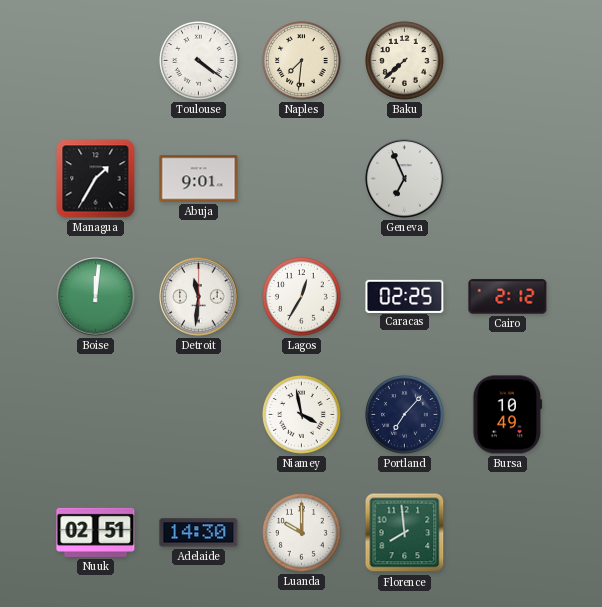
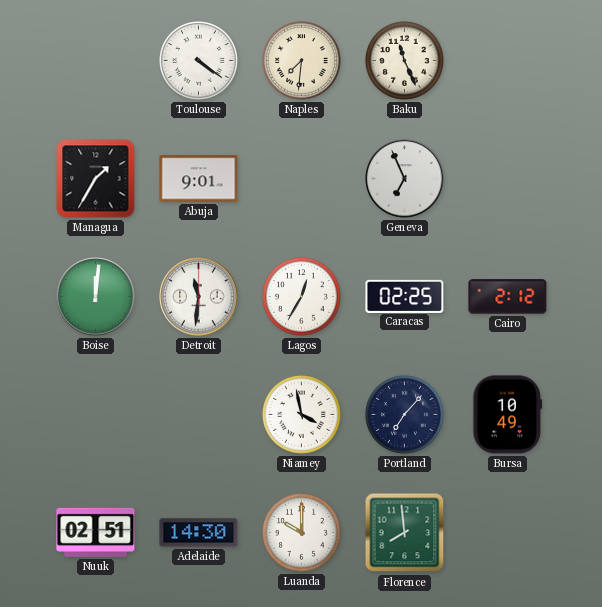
Baku: 7:38 -> 11:26 (405, 61)
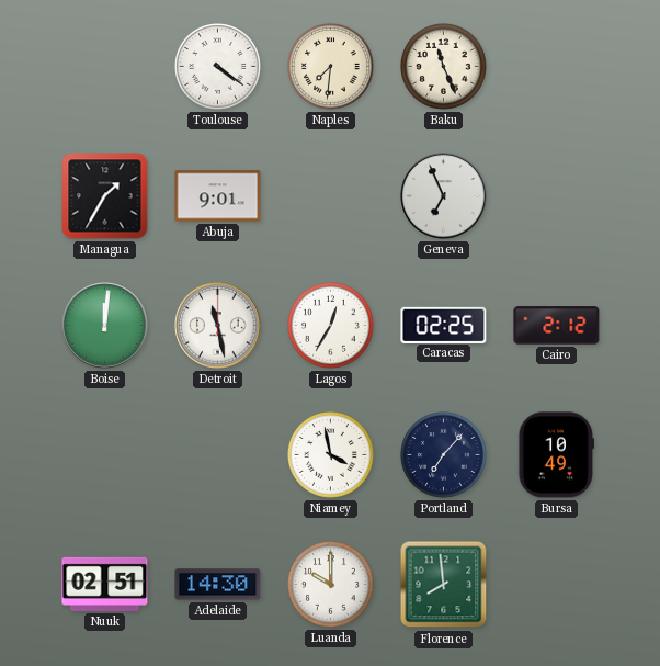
Detroit: 11:31 -> 11:28 (218, 326)
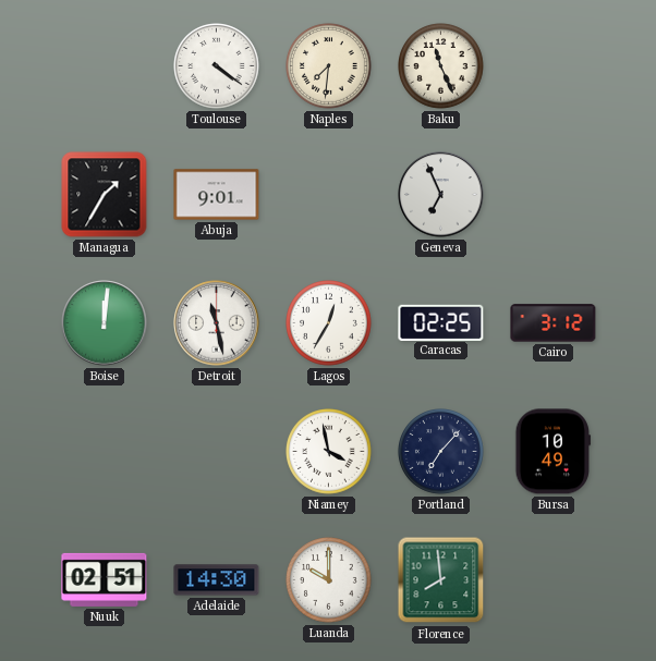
Cairo: 2:12 -> 3:12 (554, 323)
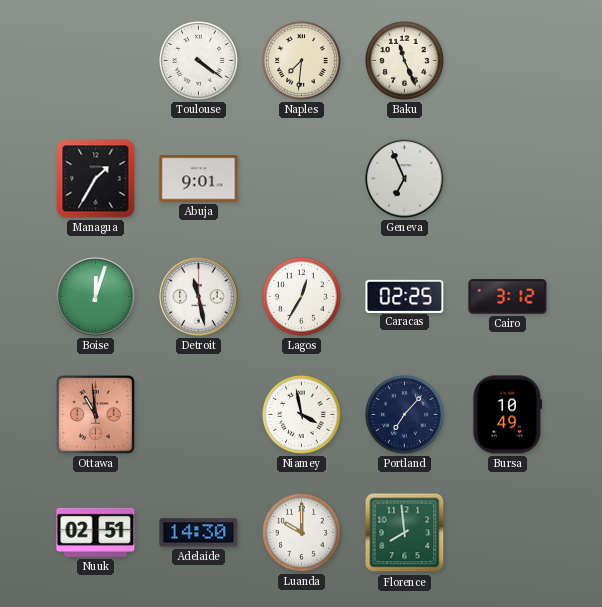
Boise: 12:01 -> 12:03 (96, 297)
Ottawa: none -> 10:59 (96, 415)
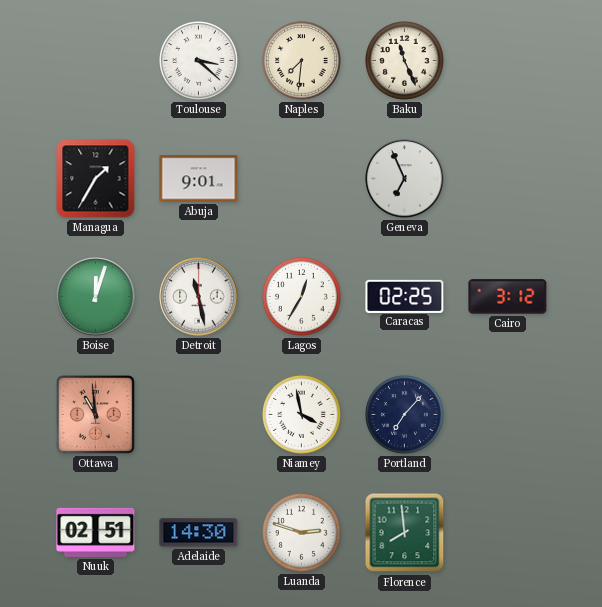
Toulouse: 4:21 -> 3:22 (199, 61)
Bursa: 10:49 -> none (508, 415)
Luanda: 10:00 -> 2:48 (302, 533)
